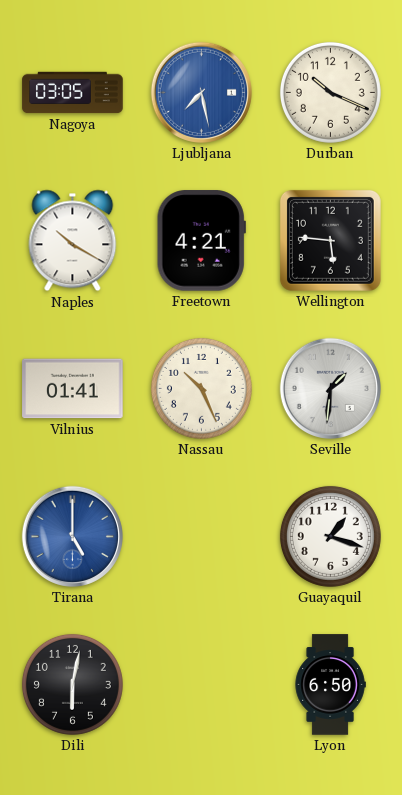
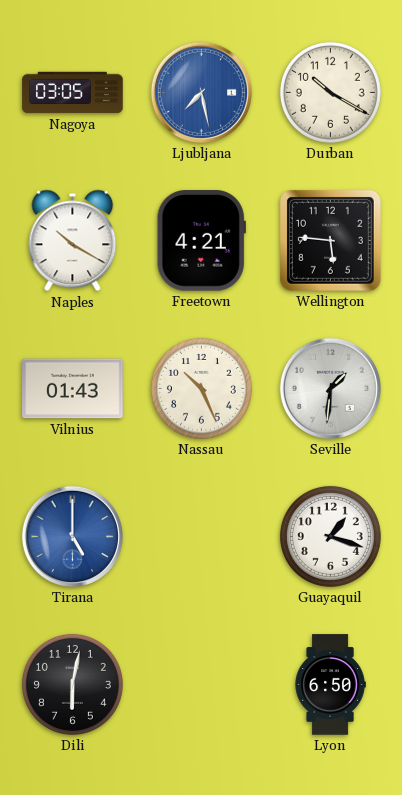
Durban: 10:19 -> 10:20 (330, 92)
Vilnius: 01:41 -> 01:43 (73, 389)
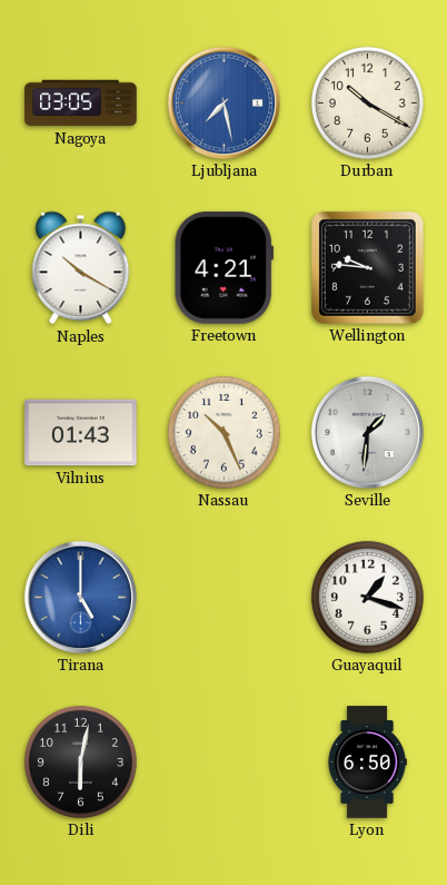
Wellington: 5:46 -> 9:46 (367, 267)
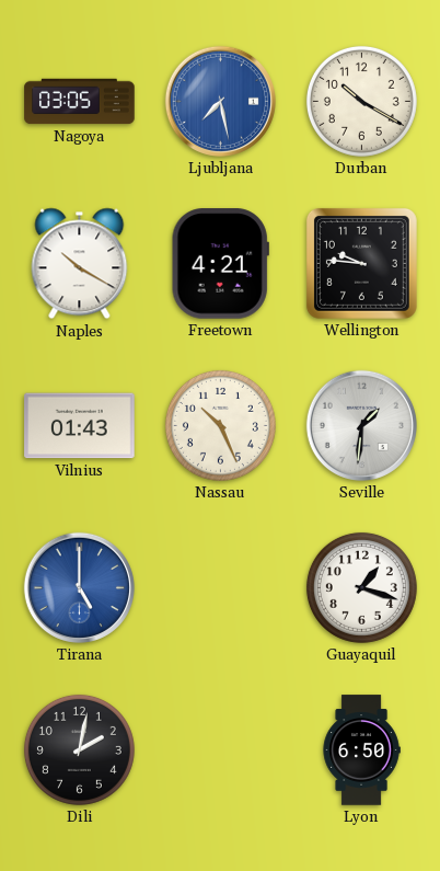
Dili: 6:02 -> 2:02 (79, 749)
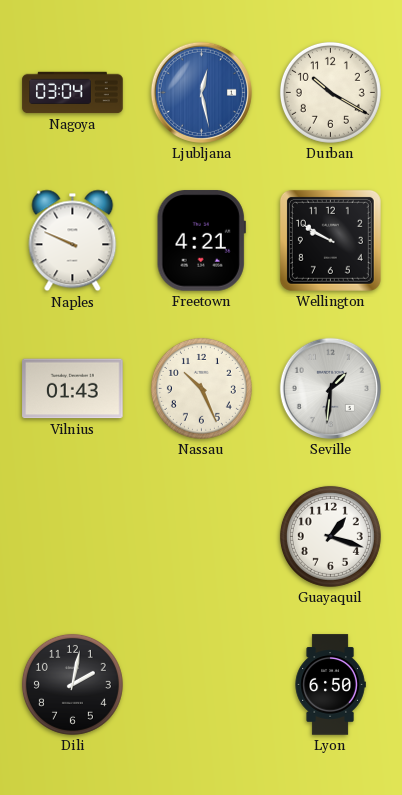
Nagoya: 03:05 -> 03:04 (73, 93)
Ljubljana: 7:28 -> 12:28 (201, 92)
Naples: 10:20 -> 9:49 (73, 241)
Wellington: 9:46 -> 9:50 (330, 240)
Tirana: 5:00 -> none (79, 587)
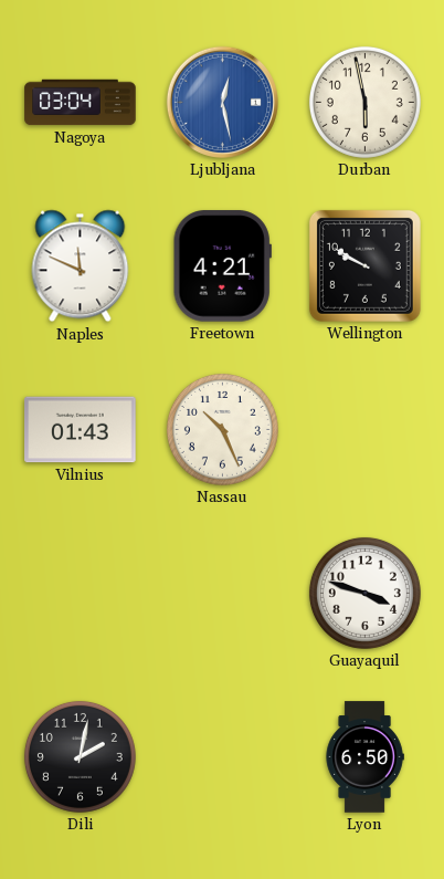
Durban: 10:20 -> 5:58 (364, 102)
Naples: 9:49 -> 11:49 (81, 266)
Seville: 1:31 -> none (330, 388)
Guayaquil: 1:18 -> 3:48 (364, 593)
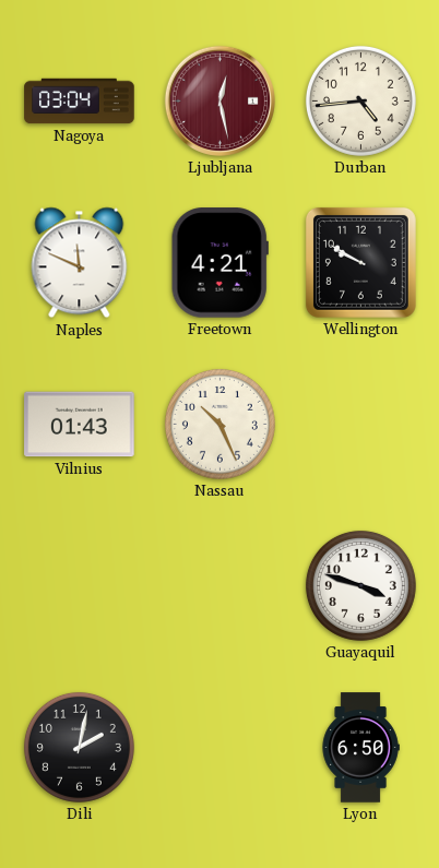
Ljubljana dial: blue -> burgundy (220, 100)
Durban: 5:58 -> 4:44 (360, 100)
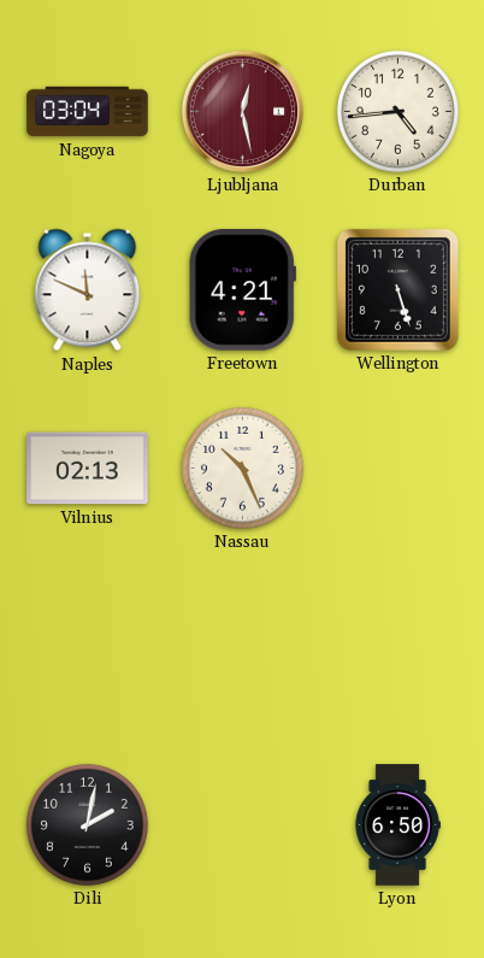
Wellington: 9:50 -> 5:27 (397, 289)
Vilnius: 01:43 -> 02:13 (88, 469)
Guayaquil: 3:48 -> none (360, 585)
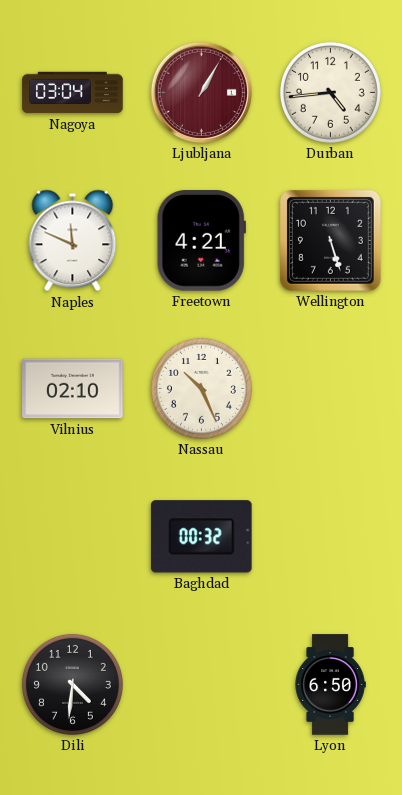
Ljubljana: 12:28 -> 1:05 (201, 92)
Vilnius: 02:13 -> 02:10 (73, 389)
Baghdad: none -> 00:32 (201, 537)
Dili: 2:02 -> 4:31 (72, 684)
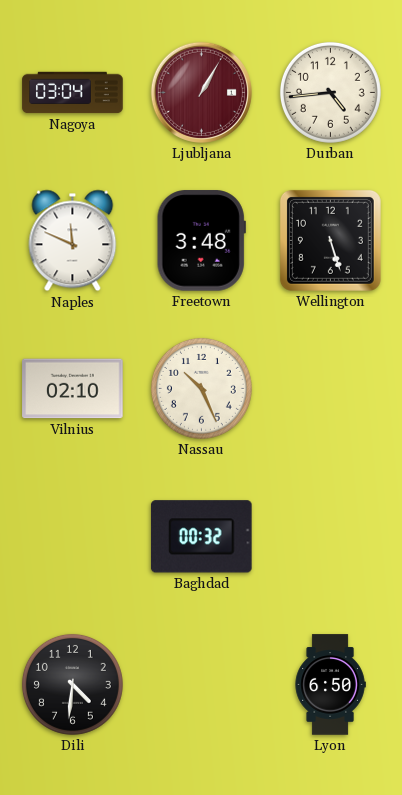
Freetown: 4:21 -> 3:48 (201, 241)
